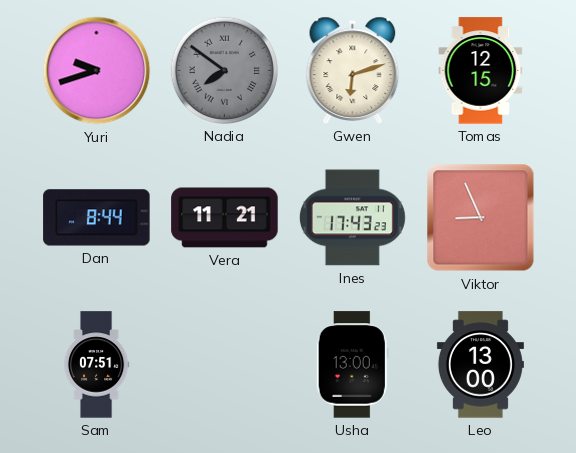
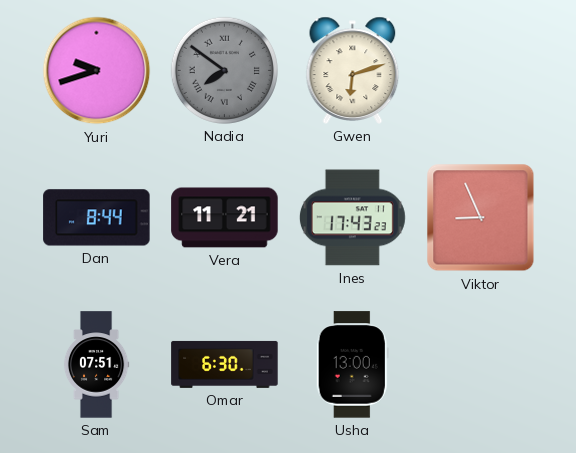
Tomas: 12:15 -> none (481, 71)
Omar: none -> 6:30 (225, 364)
Leo: 13:00 -> none (480, 365)
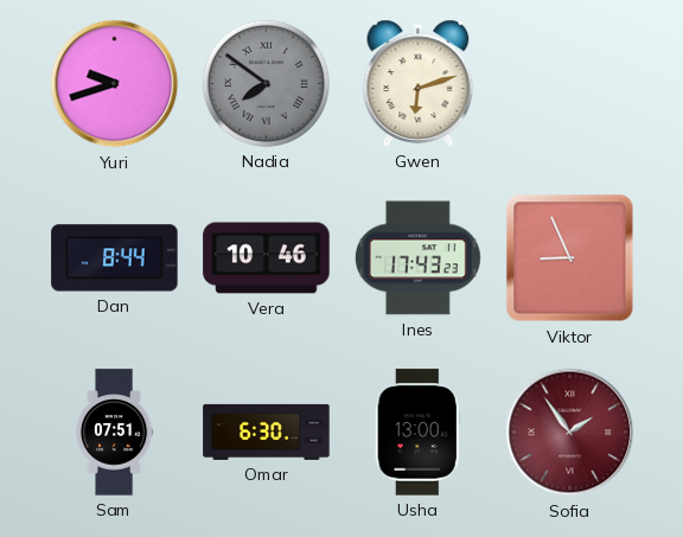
Vera: 11:21 -> 10:46 (267, 258)
Sofia: none -> 1:54 (570, 433)
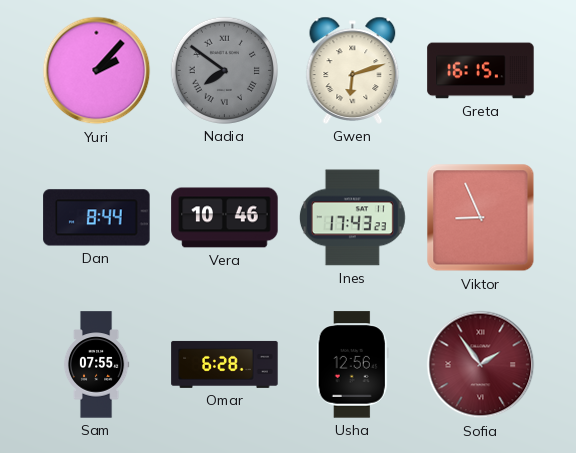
Yuri: 9:42 -> 2:07 (97, 71)
Greta: none -> 16:15 (481, 71)
Sam: 07:51 -> 07:55 (96, 365)
Omar: 6:30 -> 6:28 (225, 364)
Usha: 13:00 -> 12:56 (352, 365)
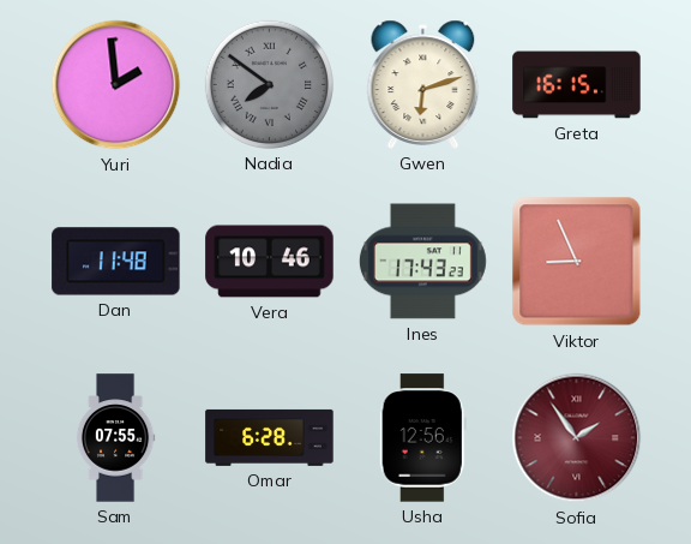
Yuri: 2:07 -> 1:59 (116, 85)
Dan: 8:44 -> 11:48 (116, 262)
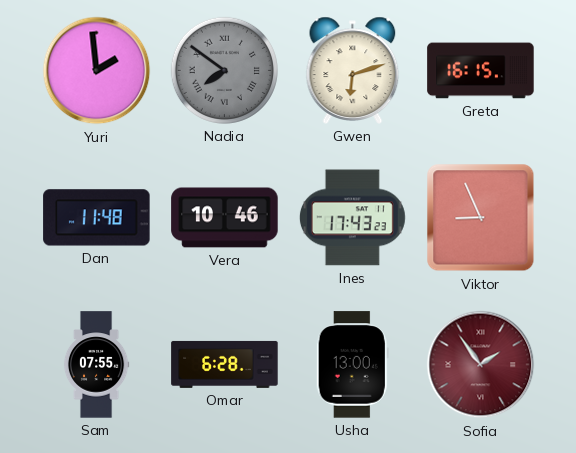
Usha: 12:56 -> 13:00 (352, 365)
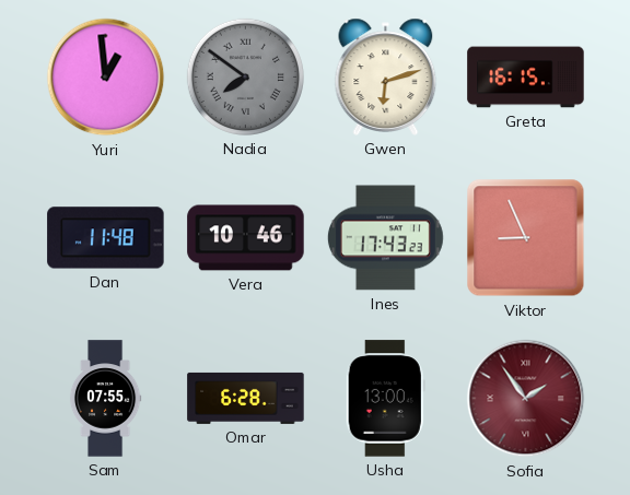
Yuri: 1:59 -> 12:59 (106, 78)
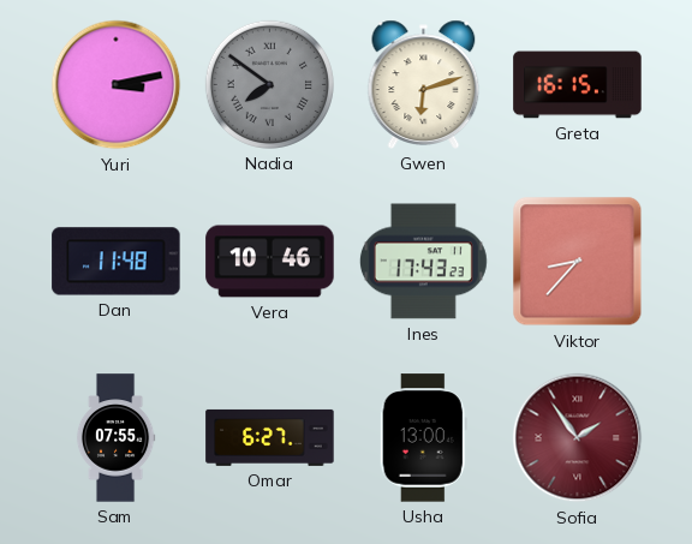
Yuri: 12:59 -> 3:13 (117, 85)
Viktor: 8:56 -> 8:37 (578, 262)
Omar: 6:28 -> 6:27 (270, 437)
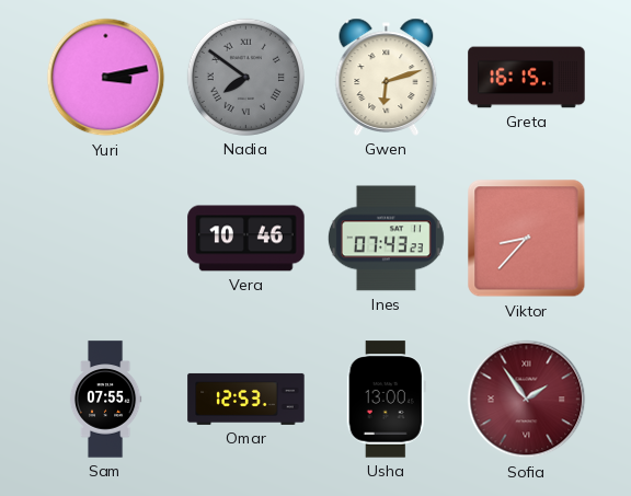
Dan: 11:48 -> none (117, 262)
Ines: 17:43 -> 07:43 (386, 239)
Omar: 6:27 -> 12:53 (246, 399)
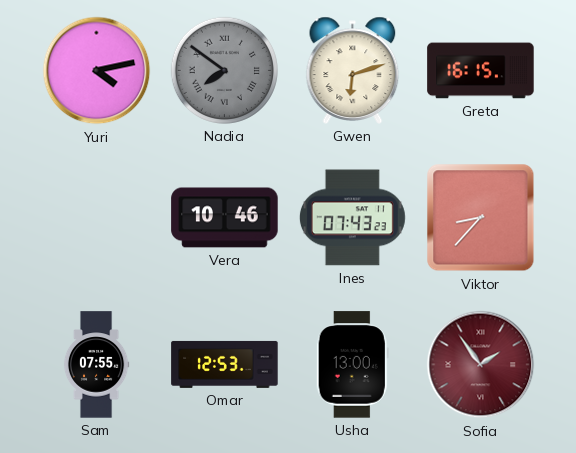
Yuri: 3:13 -> 4:13 (97, 71)
